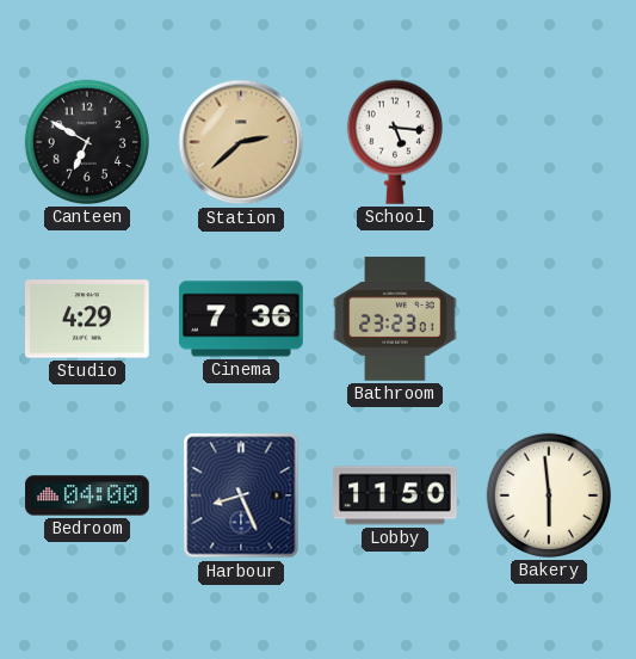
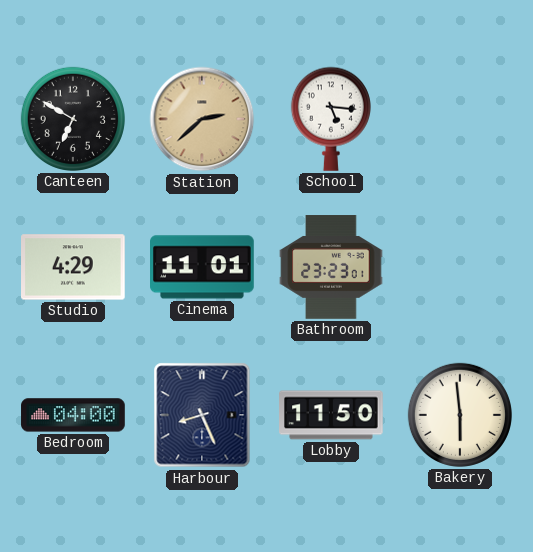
Cinema: 7:36 -> 11:01 (203, 267)
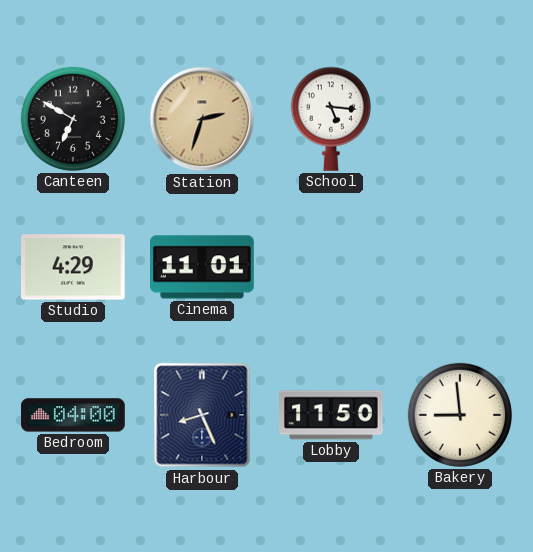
Station: 2:38 -> 2:33 (202, 119)
Bathroom: 23:23 -> none (331, 267)
Bakery: 5:59 -> 8:59 (460, 415)
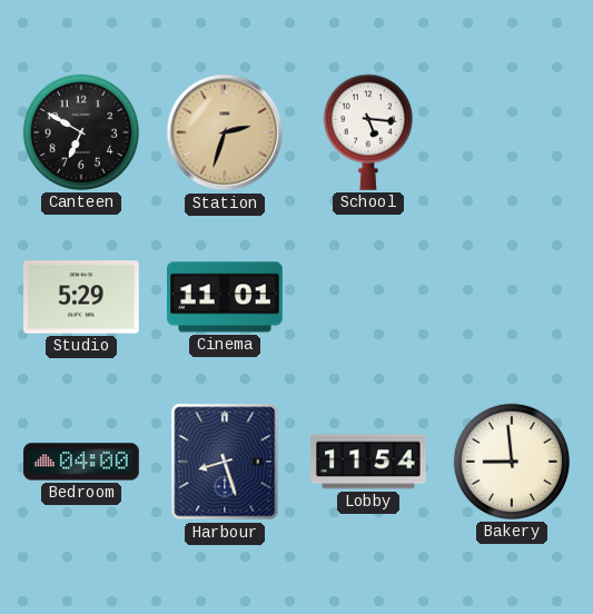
Studio: 4:29 -> 5:29 (82, 297)
Harbour: 8:26 -> 8:27 (225, 462)
Lobby: 11:50 -> 11:54 (368, 462)
